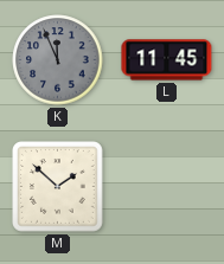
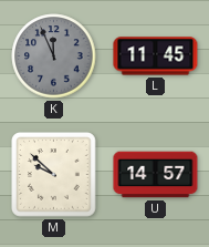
M: 1:52 -> 9:52 (54, 175)
U: none -> 14:57 (156, 175)
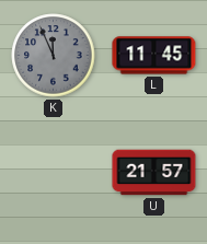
M: 9:52 -> none (54, 175)
U: 14:57 -> 21:57 (154, 173)
